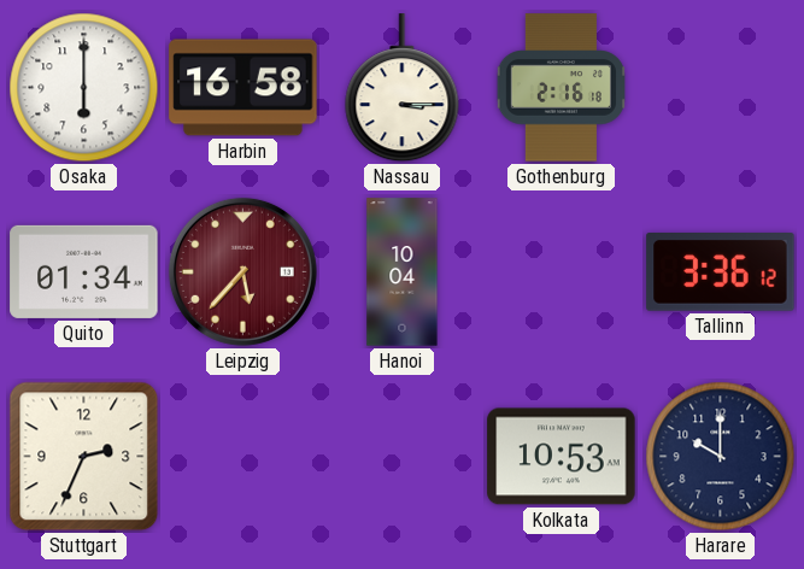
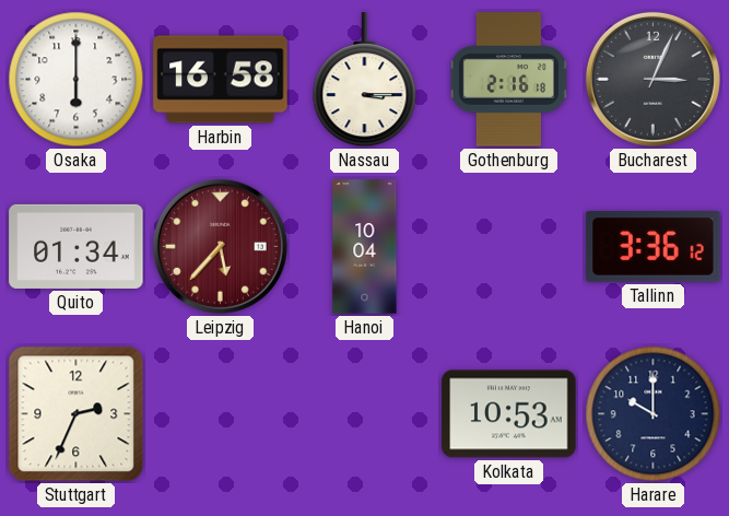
Bucharest: none -> 3:04 (652, 79)
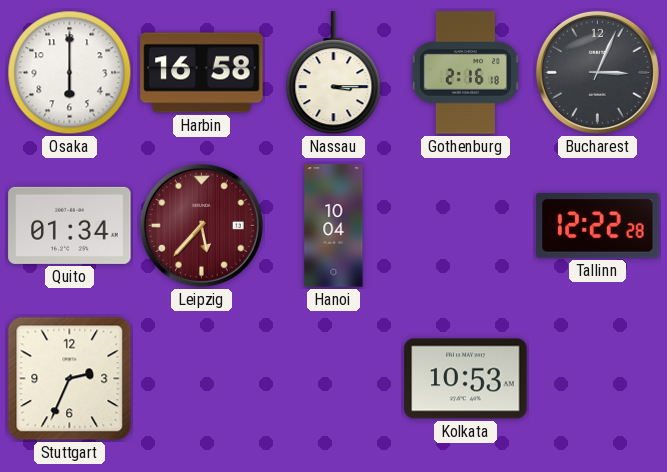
Tallinn: 3:36 -> 12:22 (598, 226)
Harare: 10:00 -> none (654, 414)
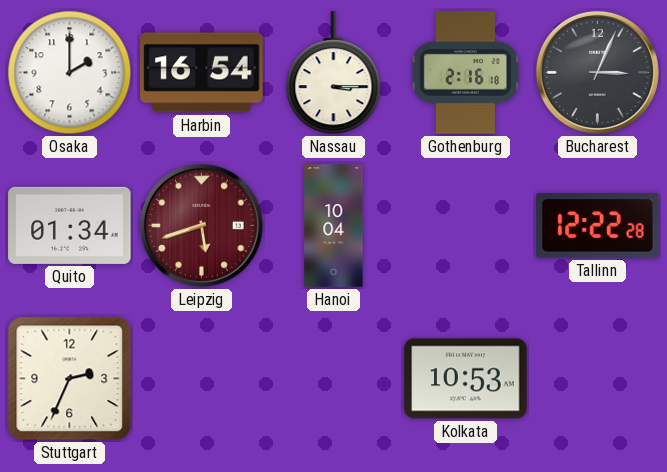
Osaka: 6:00 -> 2:00 (70, 73)
Harbin: 16:58 -> 16:54 (202, 73)
Leipzig: 5:37 -> 5:42 (201, 225)
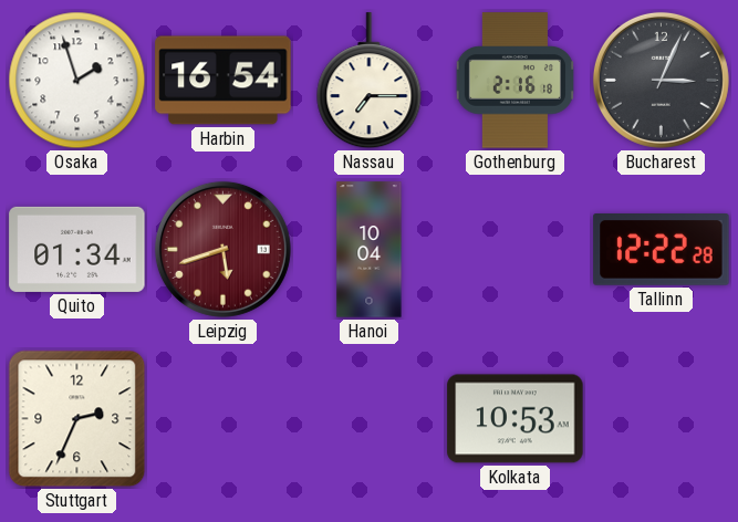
Osaka: 2:00 -> 1:57 (77, 81)
Nassau: 3:15 -> 7:15 (370, 81)
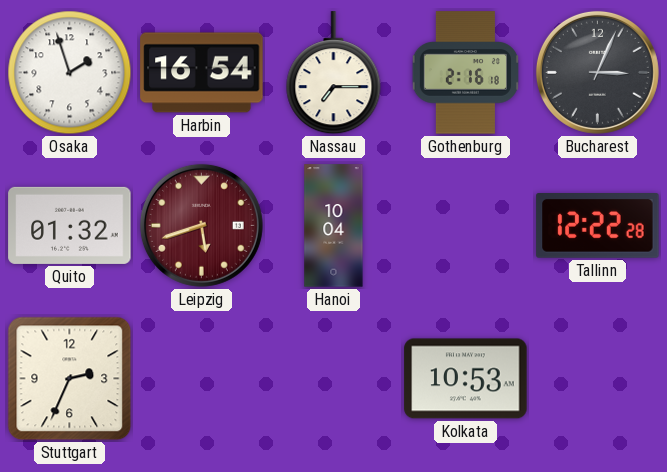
Quito: 01:34 -> 01:32 (70, 225)
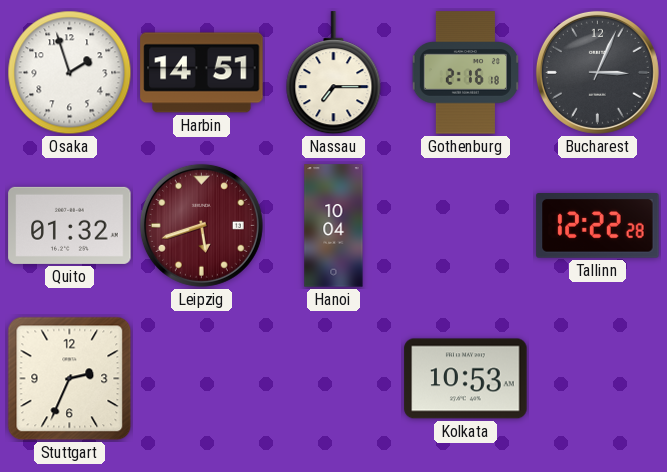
Harbin: 16:54 -> 14:51 (202, 73)
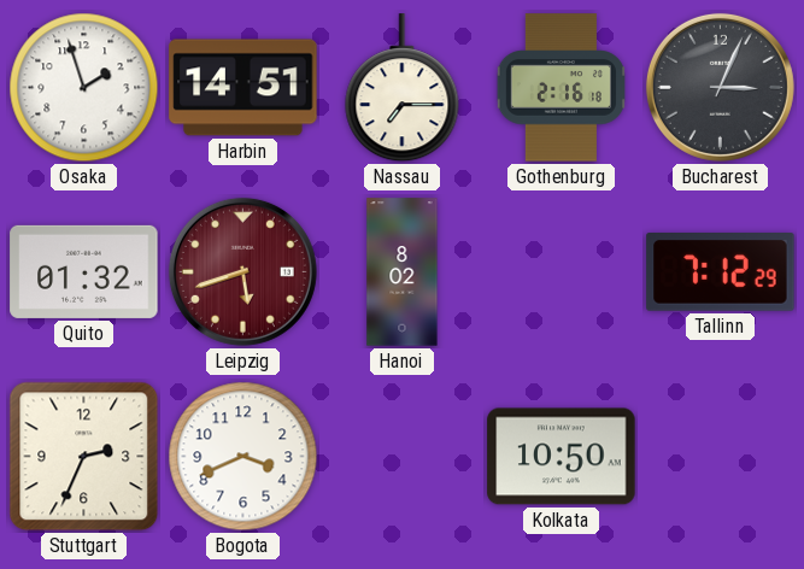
Hanoi: 10:04 -> 8:02 (403, 272)
Tallinn: 12:22 -> 7:12 (721, 272)
Bogota: none -> 3:41 (243, 457)
Kolkata: 10:53 -> 10:50 (562, 457)
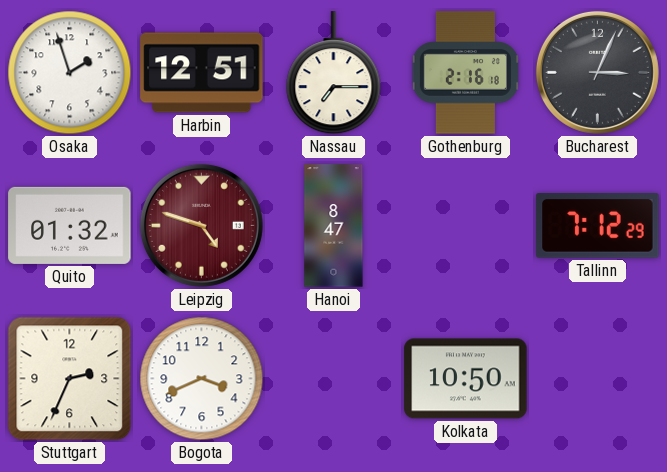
Harbin: 14:51 -> 12:51 (202, 73)
Leipzig: 5:42 -> 4:48 (201, 225)
Hanoi: 8:02 -> 8:47 (334, 226)
